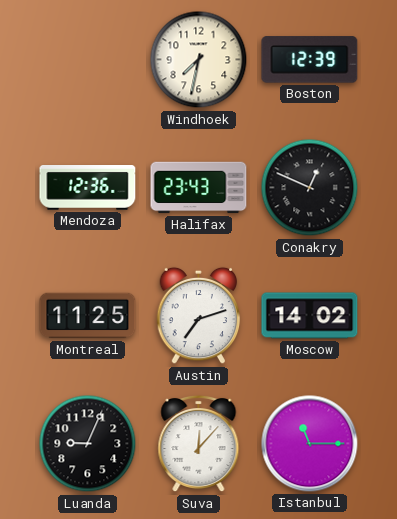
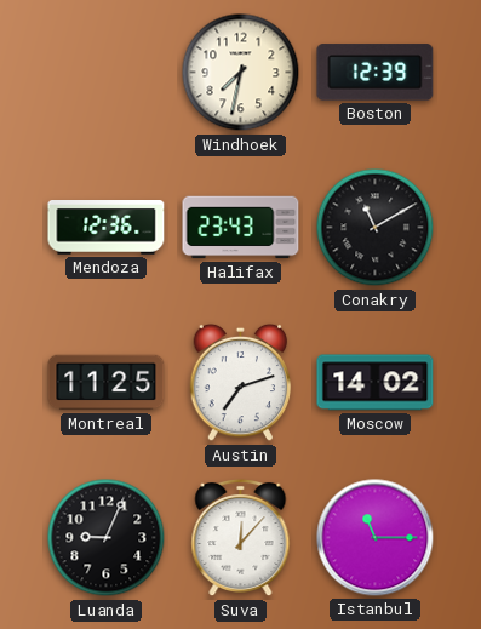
Conakry: 12:49 -> 11:10 (376, 228)
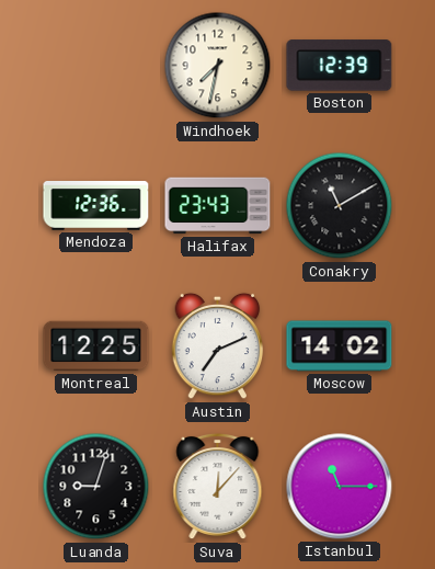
Montreal: 11:25 -> 12:25 (96, 346)
Austin: 7:12 -> 7:11 (218, 346)
Luanda: 9:04 -> 9:03 (96, 487)
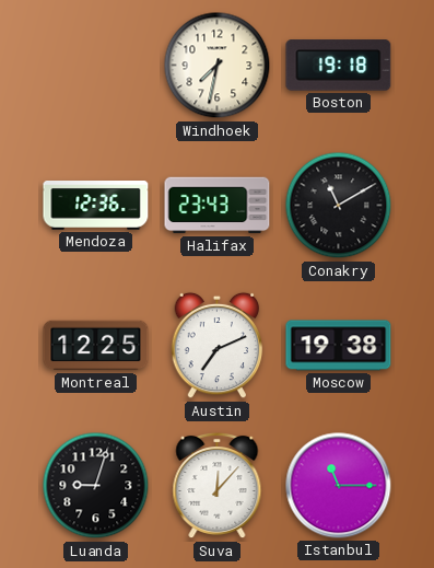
Boston: 12:39 -> 19:18 (339, 66)
Moscow: 14:02 -> 19:38 (339, 346)
